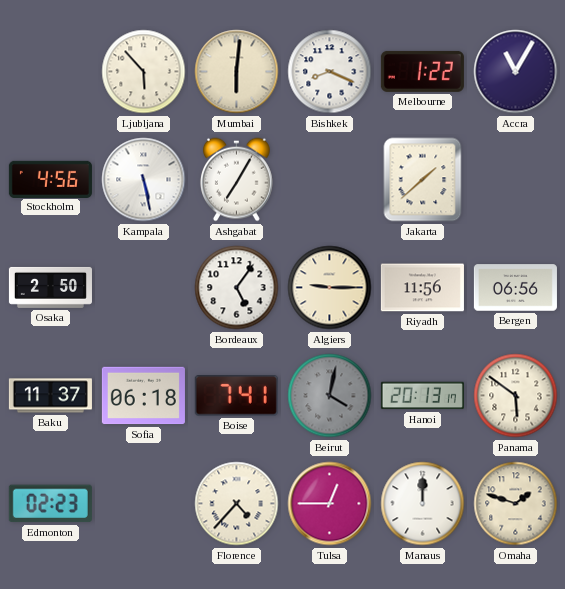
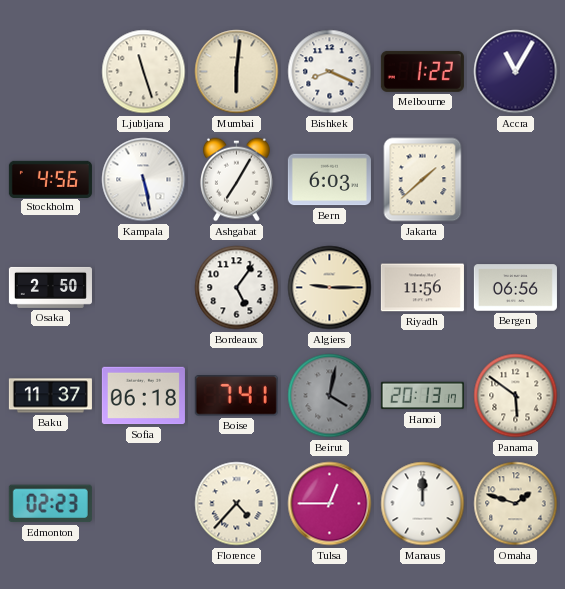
Ljubljana: 5:53 -> 11:27 (144, 72)
Bern: none -> 6:03 (329, 180)
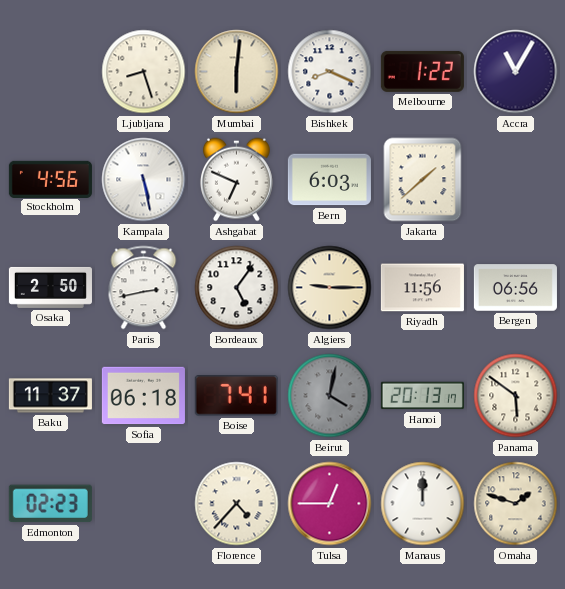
Ljubljana: 11:27 -> 8:27 (144, 72)
Ashgabat: 7:05 -> 6:49 (236, 180)
Paris: none -> 2:43 (144, 288)
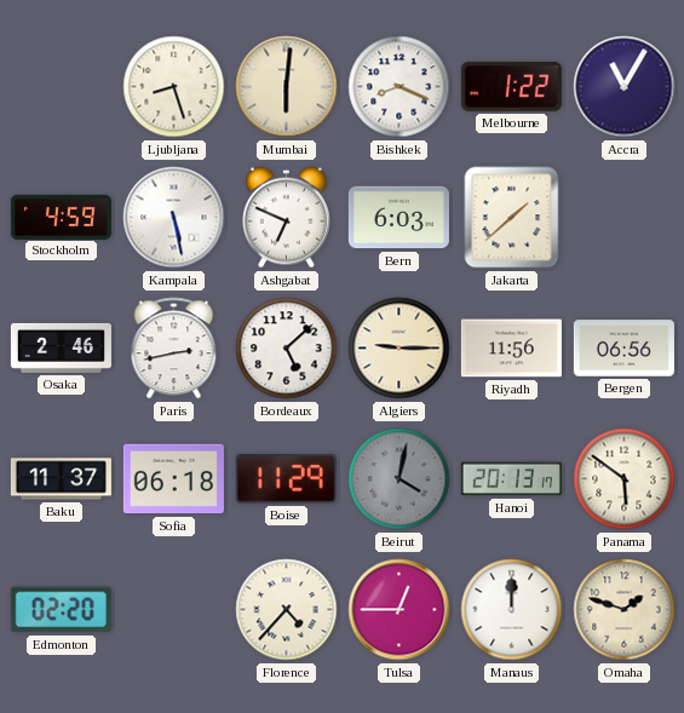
Stockholm: 4:56 -> 4:59 (61, 217)
Osaka: 2:50 -> 2:46 (61, 347)
Bordeaux: 5:06 -> 5:08 (287, 349)
Boise: 7:41 -> 11:29 (286, 479)
Edmonton: 02:23 -> 02:20 (61, 610)
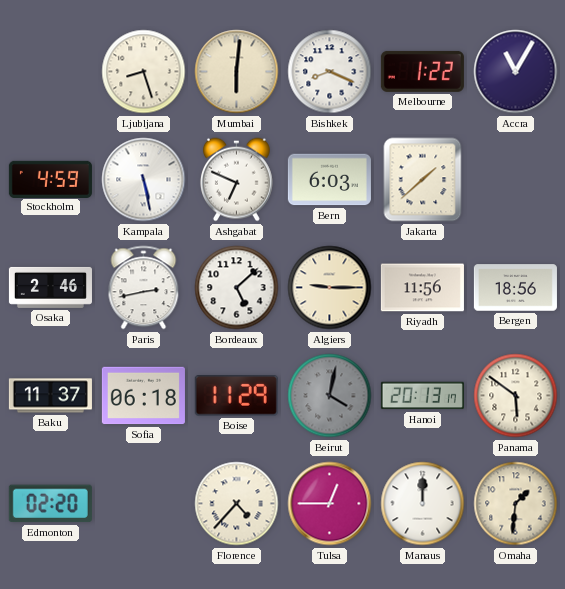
Bergen: 06:56 -> 18:56 (515, 288)
Omaha: 1:48 -> 1:31 (516, 504)
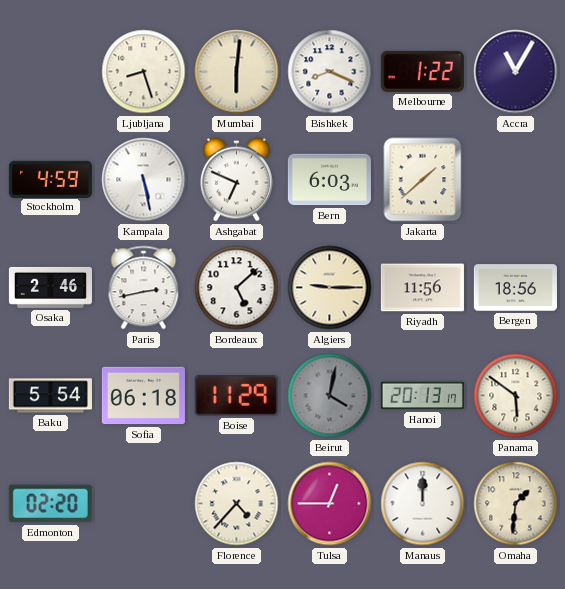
Baku: 11:37 -> 5:54 (50, 396)
